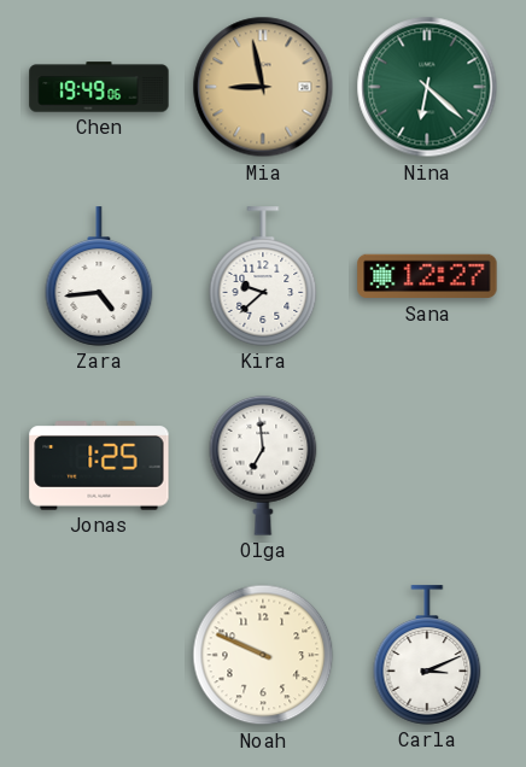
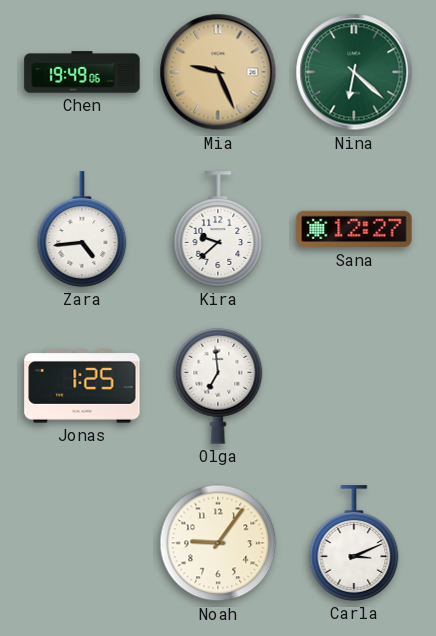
Mia: 8:58 -> 9:26 (218, 72)
Noah: 9:49 -> 9:06 (218, 543)
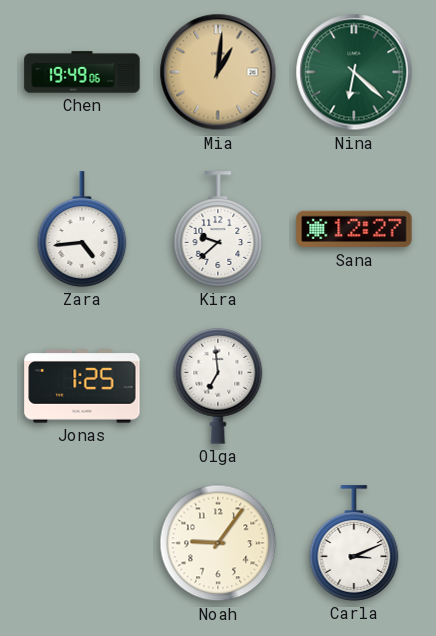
Mia: 9:26 -> 1:01 (218, 72)
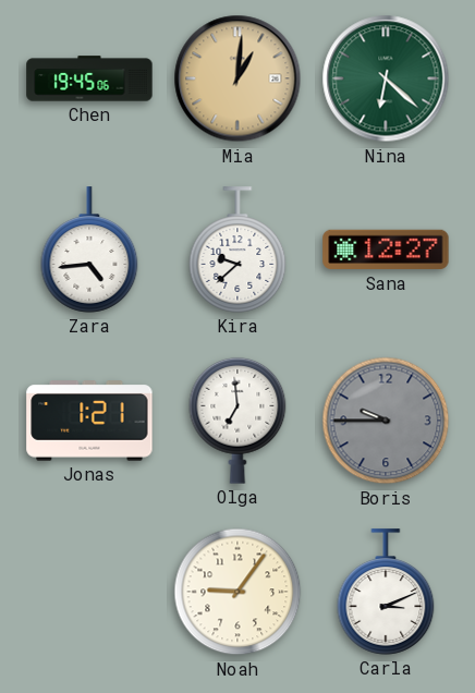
Chen: 19:49 -> 19:45 (89, 78)
Jonas: 1:25 -> 1:21 (89, 421)
Boris: none -> 9:45 (386, 421)
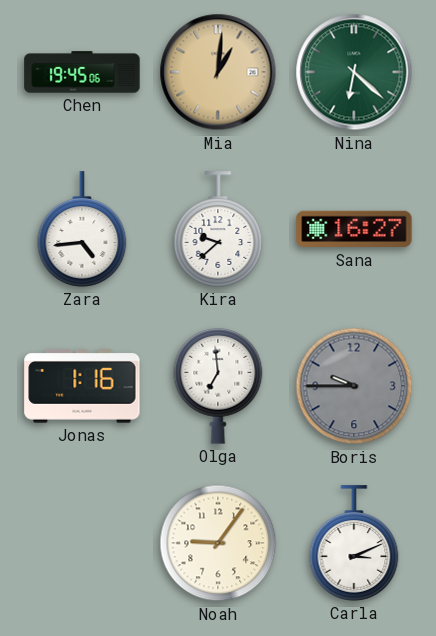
Sana: 12:27 -> 16:27 (354, 229)
Jonas: 1:21 -> 1:16 (82, 386)
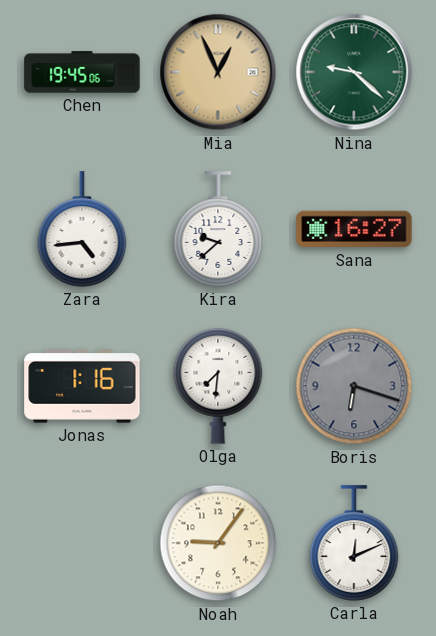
Mia: 1:01 -> 12:56 (218, 72)
Nina: 6:22 -> 9:22 (354, 72)
Olga: 6:59 -> 7:31 (218, 386)
Boris: 9:45 -> 6:18 (354, 386)
Carla: 3:11 -> 12:11 (354, 543)
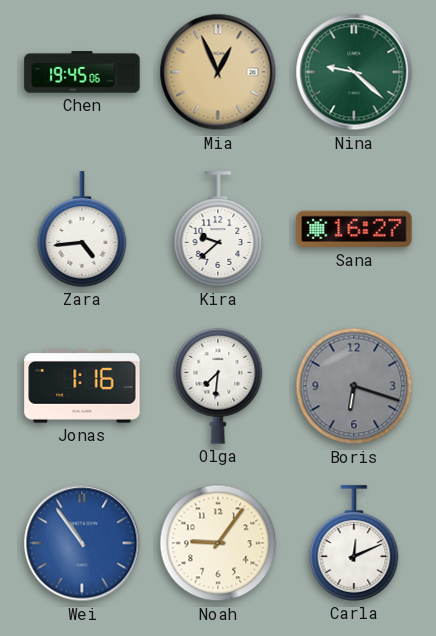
Wei: none -> 10:54 (82, 543)
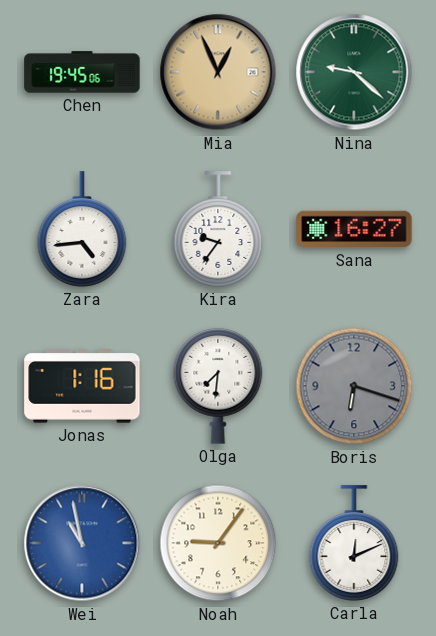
Kira: 9:38 -> 9:36 (218, 229)
Wei: 10:54 -> 10:58 (82, 543)
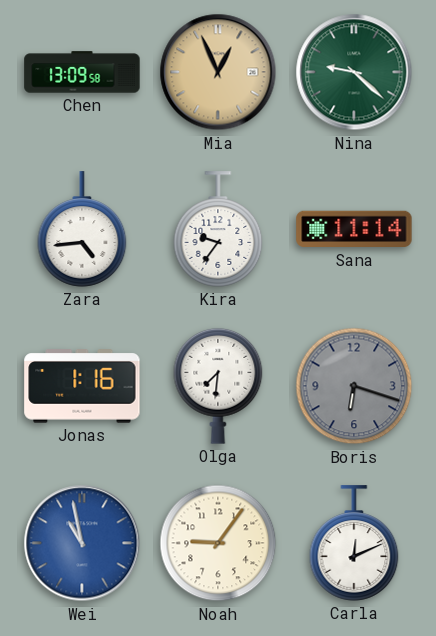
Chen: 19:45 -> 13:09 (82, 72)
Sana: 16:27 -> 11:14 (354, 229)
